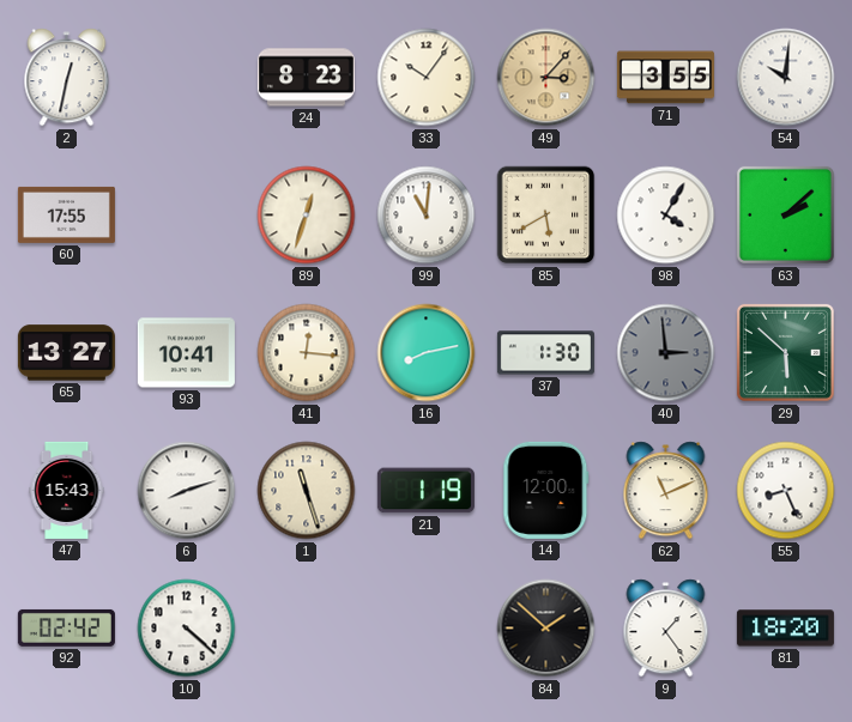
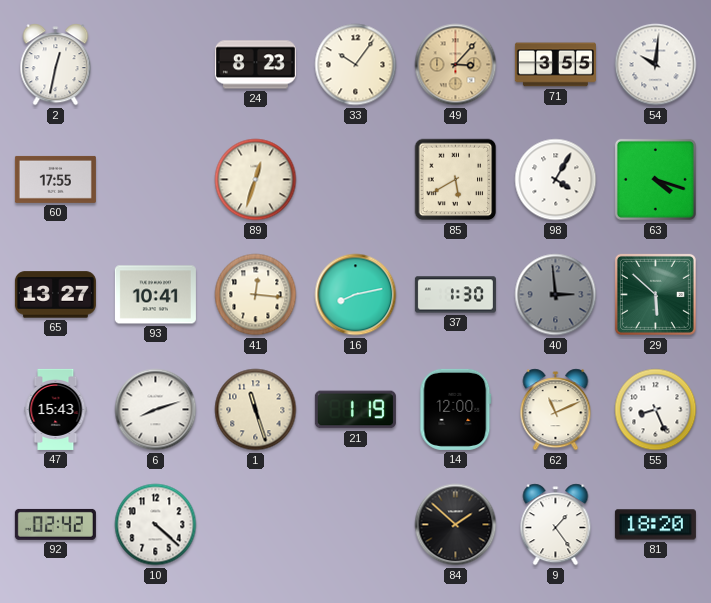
99: 11:01 -> none (427, 216)
63: 2:08 -> 4:18 (655, 179)
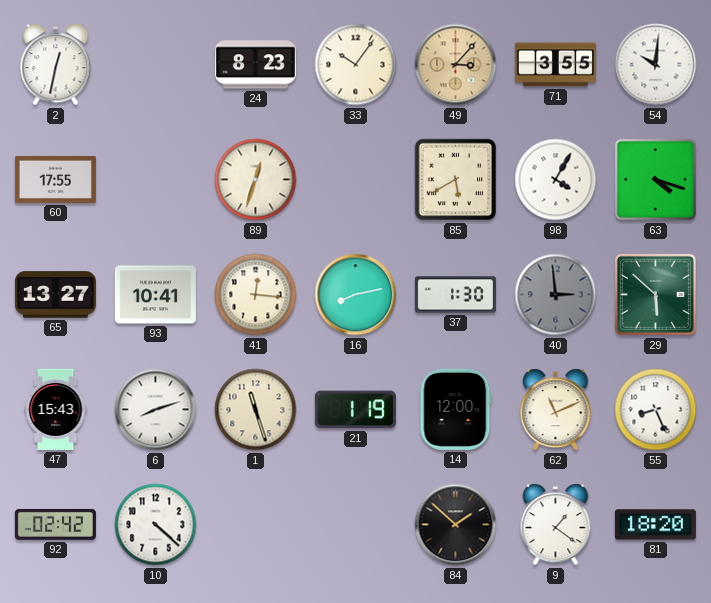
9: 1:24 -> 1:21 (556, 525)
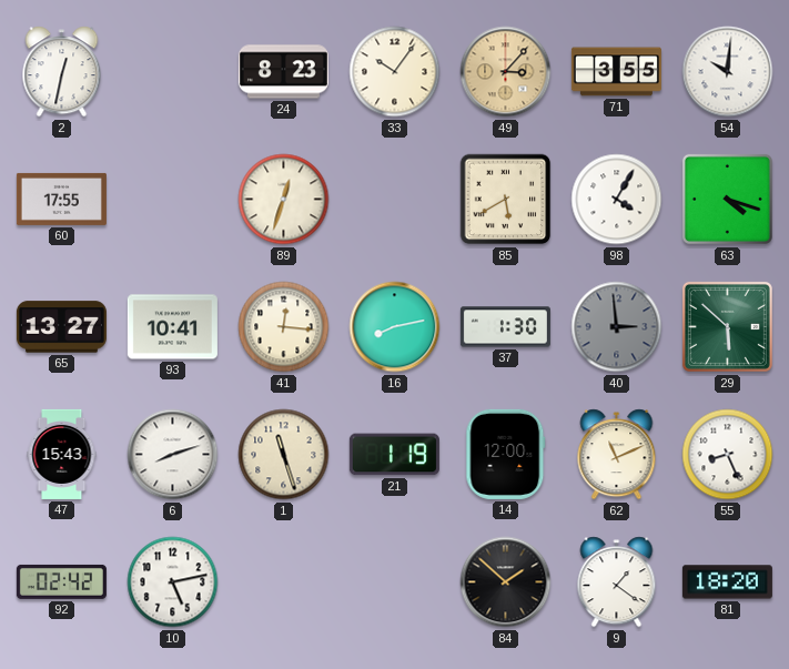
10: 4:22 -> 5:13 (173, 582)
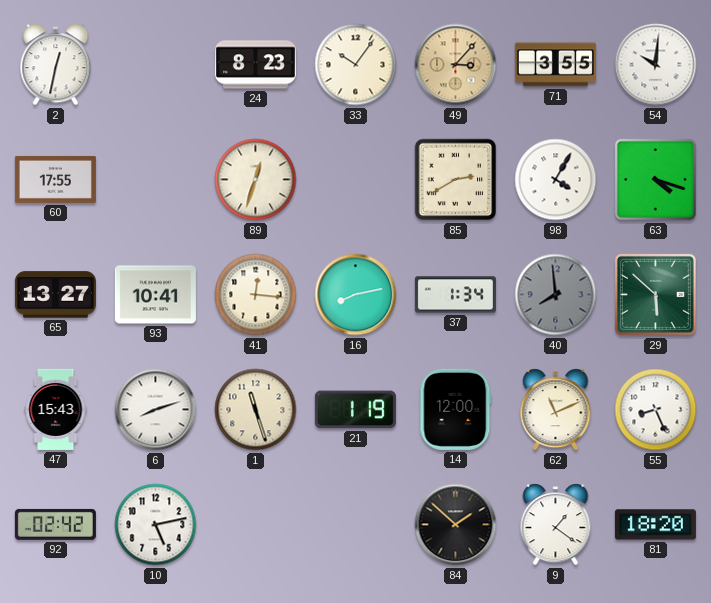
85: 5:40 -> 2:40 (456, 180)
37: 1:30 -> 1:34 (455, 295)
40: 2:59 -> 7:59 (556, 295)
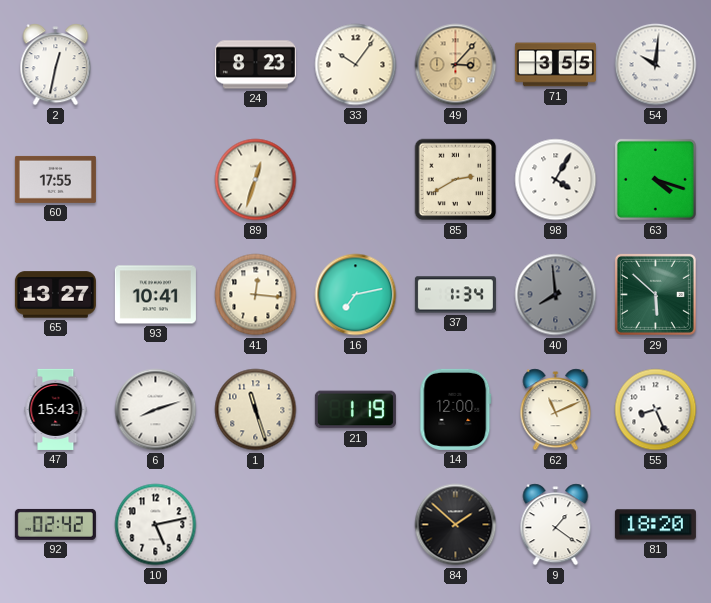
16: 8:13 -> 7:13 (356, 295)
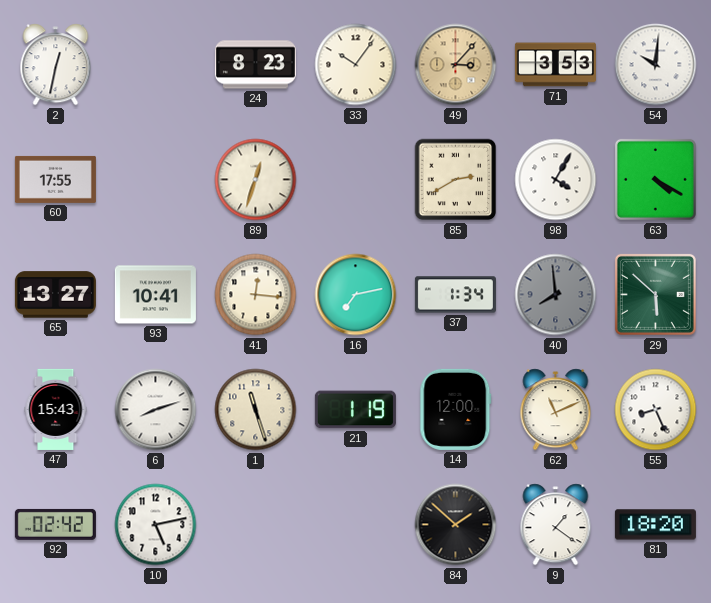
71: 3:55 -> 3:53 (555, 65)
63: 4:18 -> 4:20 (655, 179)
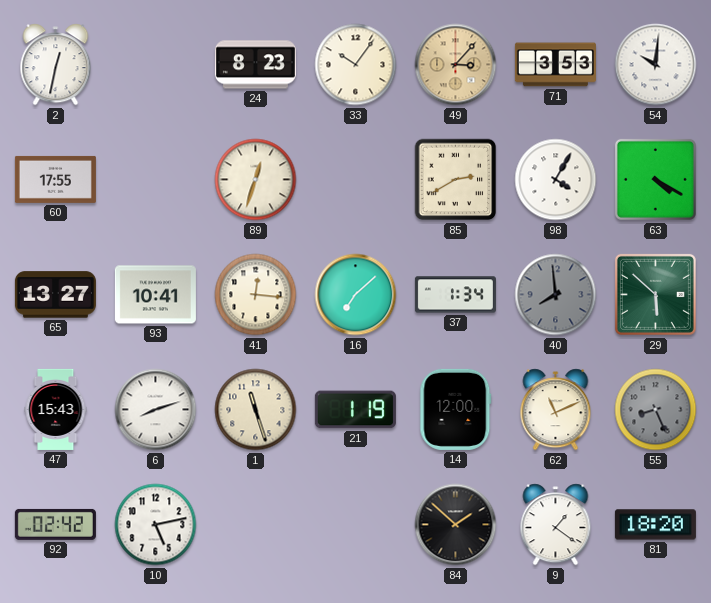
16: 7:13 -> 7:08 (356, 295)
55 dial: white -> grey (656, 410)
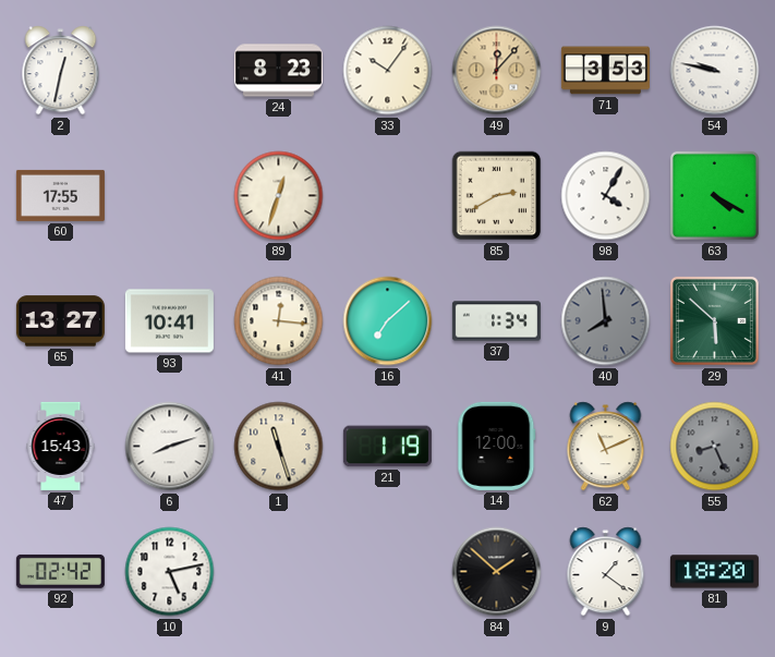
49: 3:07 -> 12:07 (497, 71)
54: 10:01 -> 9:47 (715, 71)
